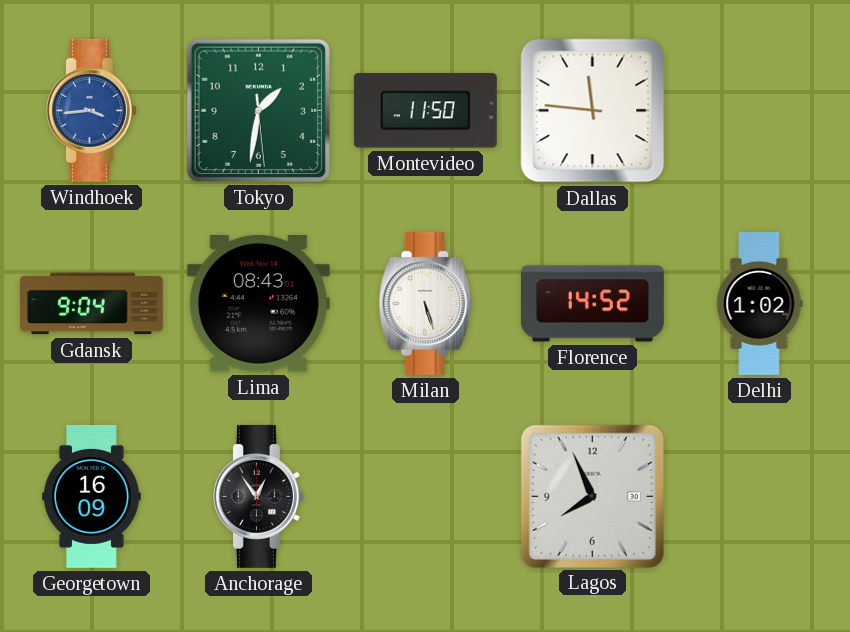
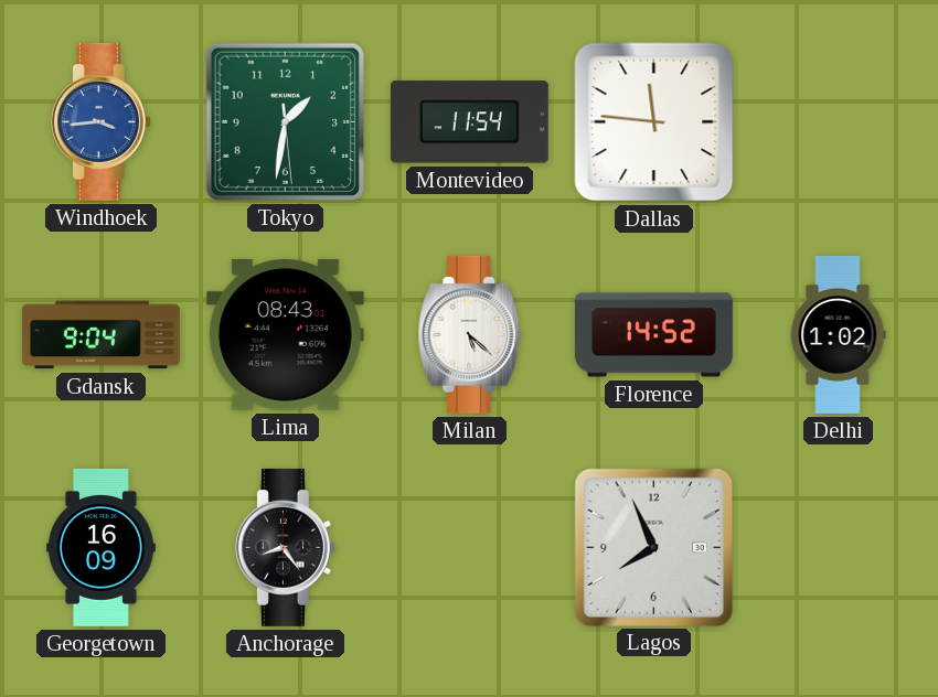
Montevideo: 11:50 -> 11:54 (469, 122)
Milan: 5:27 -> 5:22 (470, 334)
Anchorage: 12:54 -> 8:24 (285, 547)
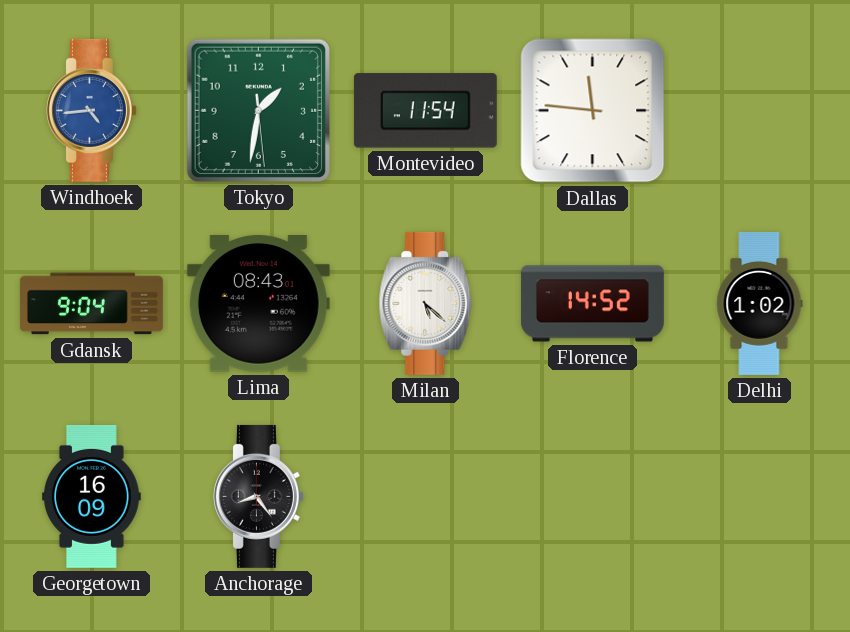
Windhoek: 3:44 -> 4:44 (91, 110)
Lagos: 7:56 -> none (653, 547)
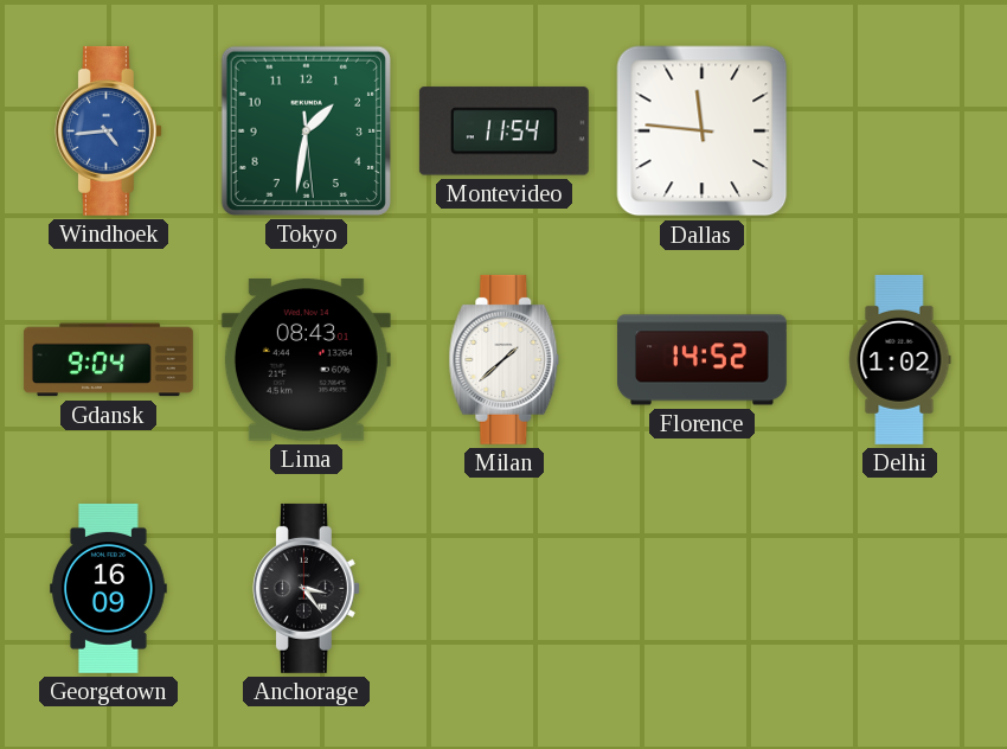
Milan: 5:22 -> 1:38 (505, 359)
Anchorage: 8:24 -> 3:24 (306, 588)
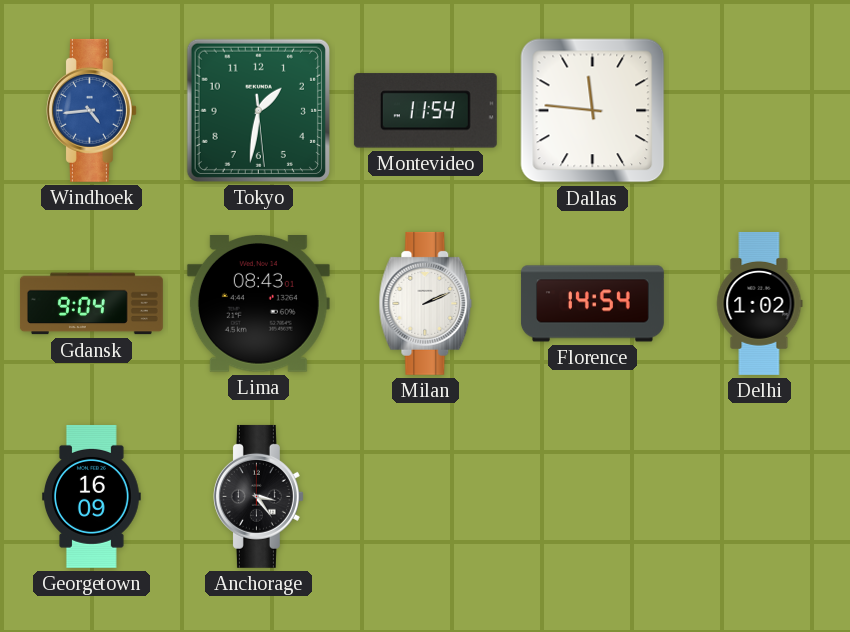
Milan: 1:38 -> 2:11 (426, 303)
Florence: 14:52 -> 14:54 (592, 304)
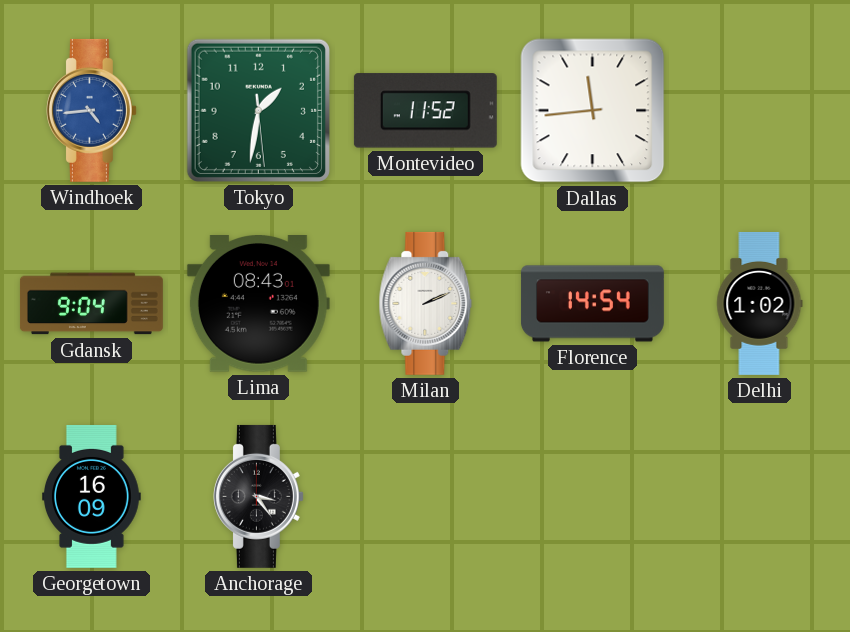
Montevideo: 11:54 -> 11:52 (425, 111)
Dallas: 11:46 -> 11:44 (593, 111)
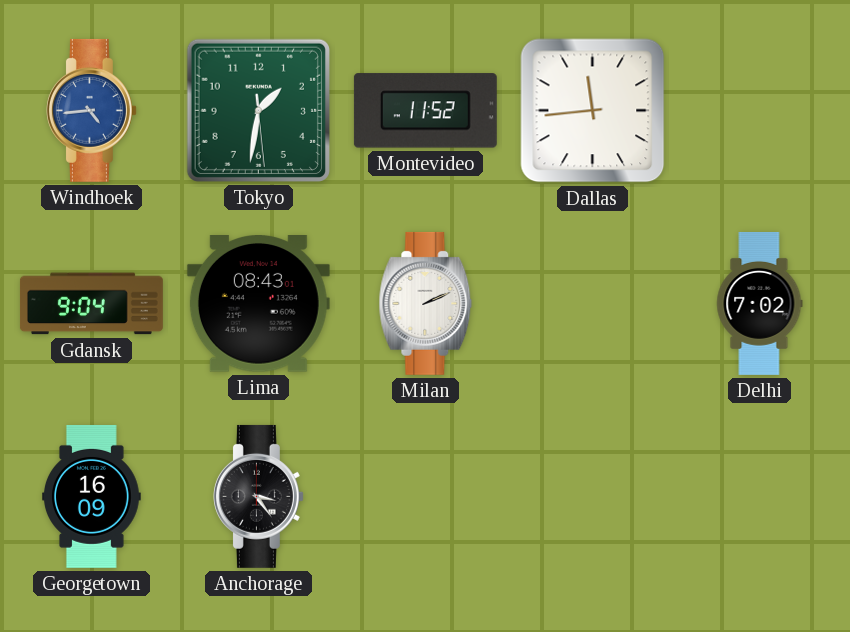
Florence: 14:54 -> none (592, 304)
Delhi: 1:02 -> 7:02 (760, 303)
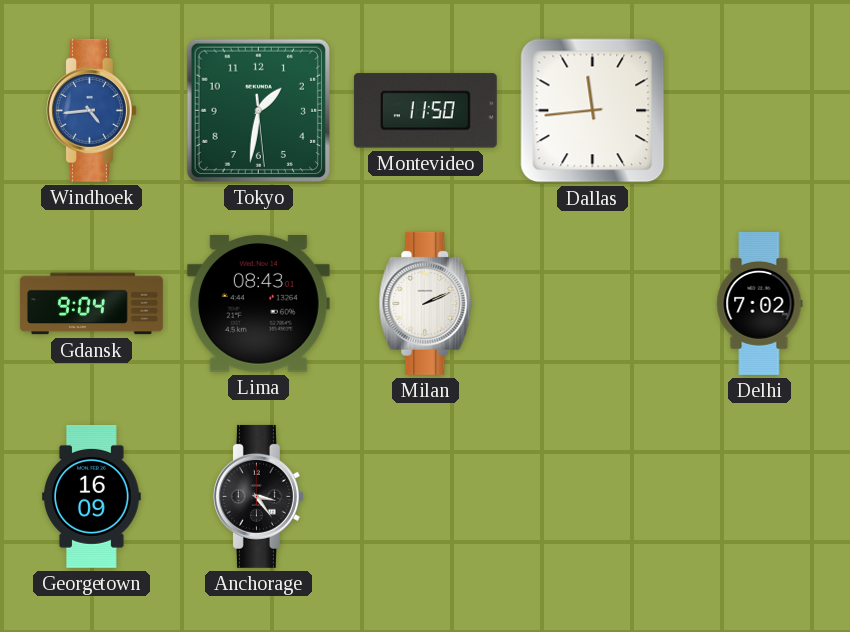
Montevideo: 11:52 -> 11:50 (425, 111)
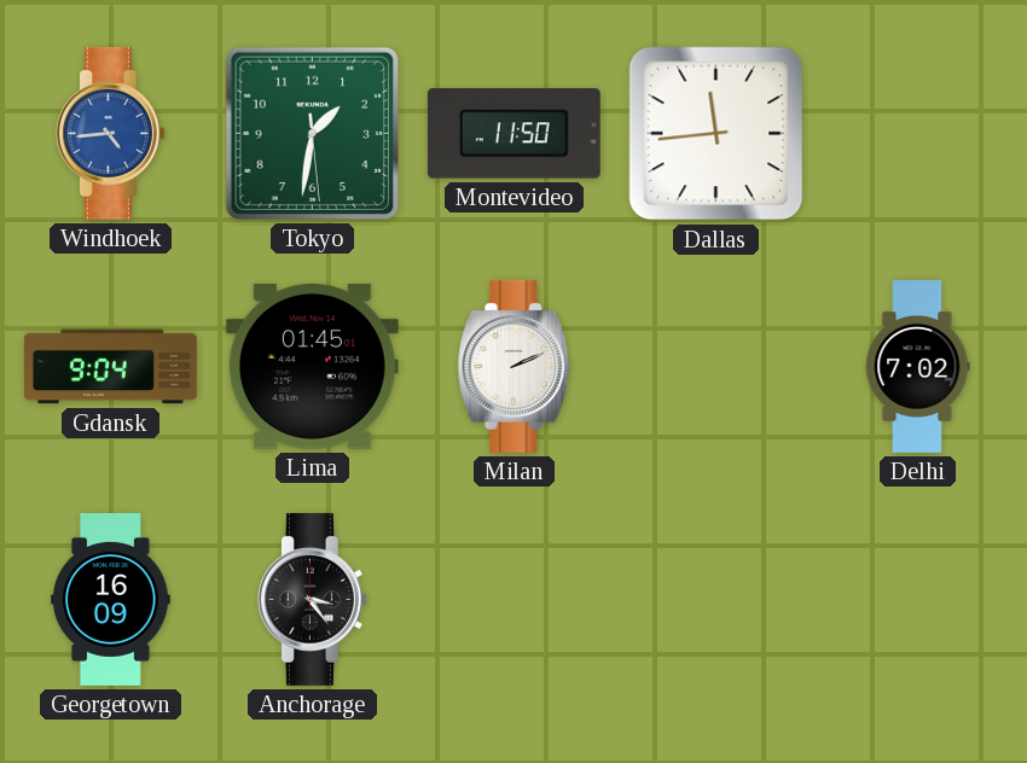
Lima: 08:43 -> 01:45 (312, 367)
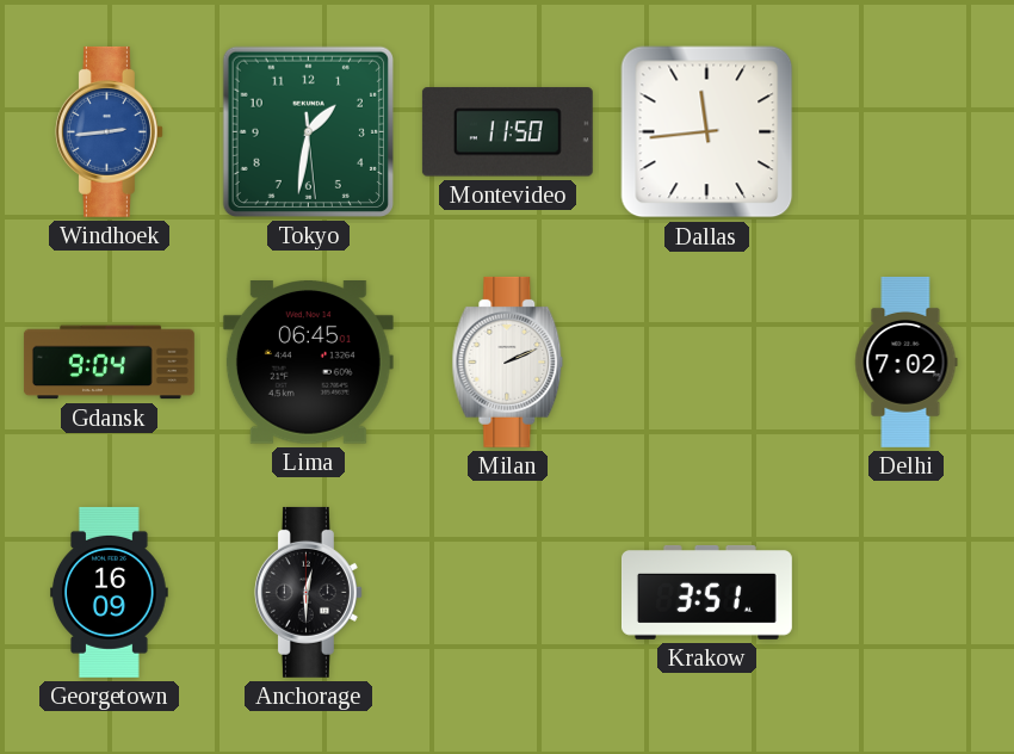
Windhoek: 4:44 -> 2:44 (109, 131)
Lima: 01:45 -> 06:45 (308, 363)
Anchorage: 3:24 -> 12:30 (308, 592)
Krakow: none -> 3:51 (706, 592)
